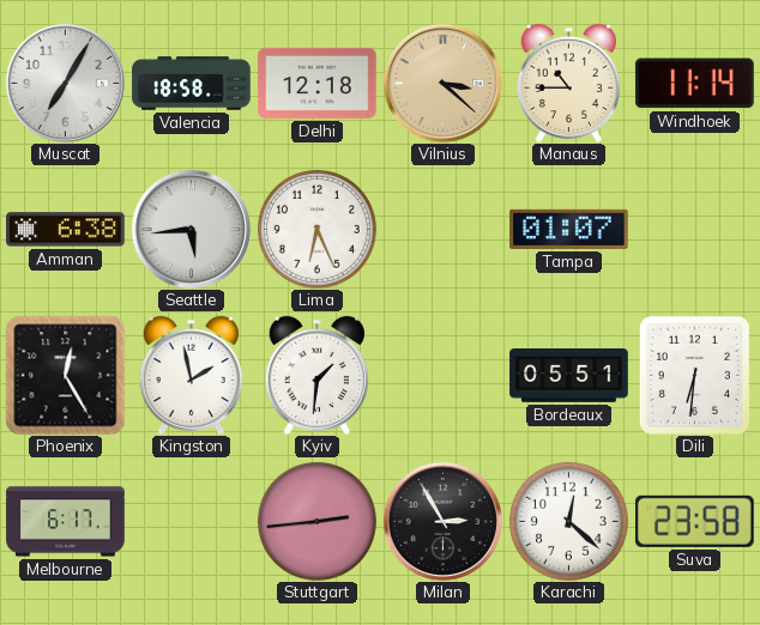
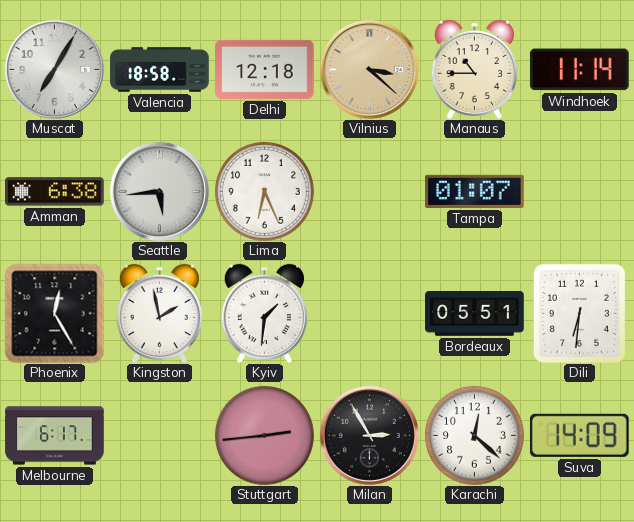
Suva: 23:58 -> 14:09 (579, 435)
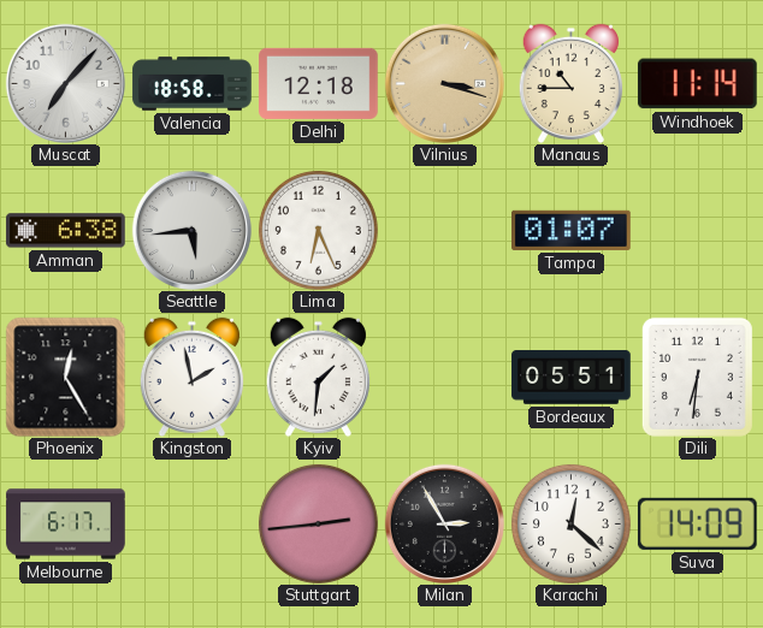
Muscat: 7:05 -> 7:07 (65, 83)
Vilnius: 3:22 -> 3:18 (444, 83)
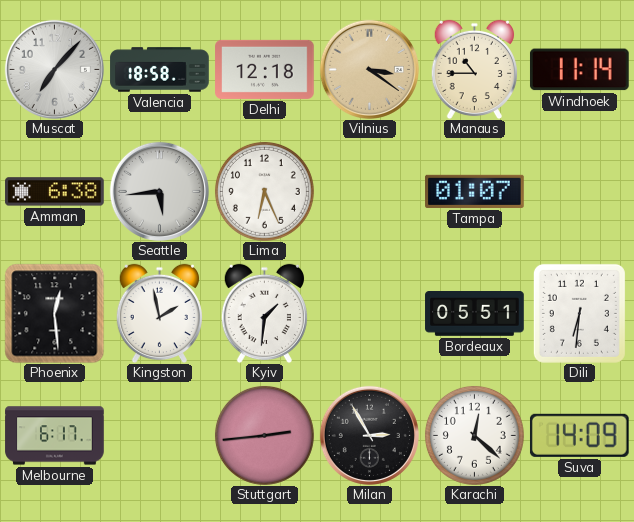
Vilnius: 3:18 -> 3:21 (369, 69)
Phoenix: 12:25 -> 12:29 (54, 313)
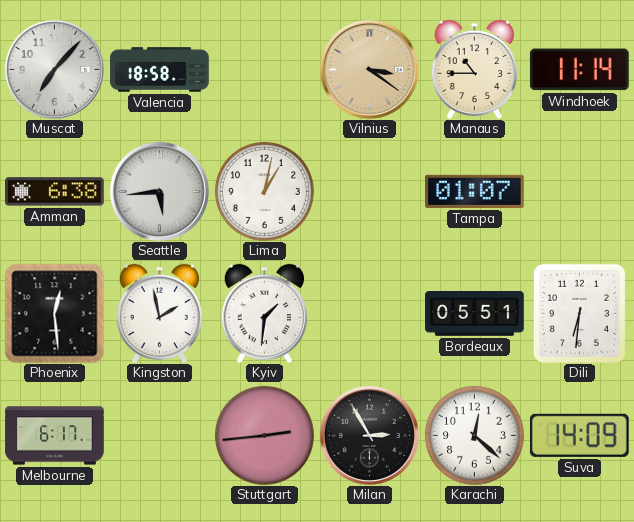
Delhi: 12:18 -> none (265, 69)
Lima: 6:26 -> 1:02 (264, 191)
